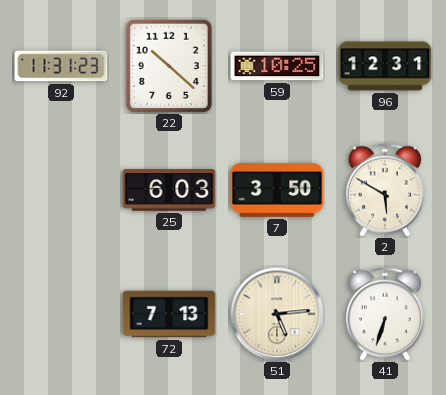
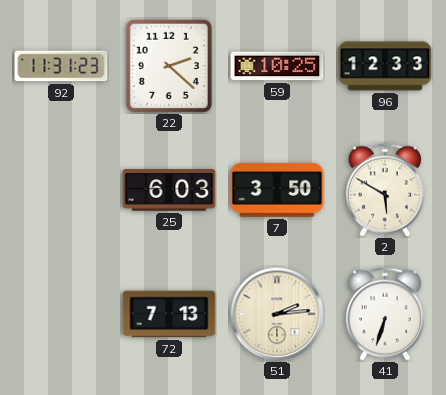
22: 10:22 -> 2:22 (169, 66)
96: 12:31 -> 12:33 (385, 66)
51: 5:14 -> 2:14 (277, 314)
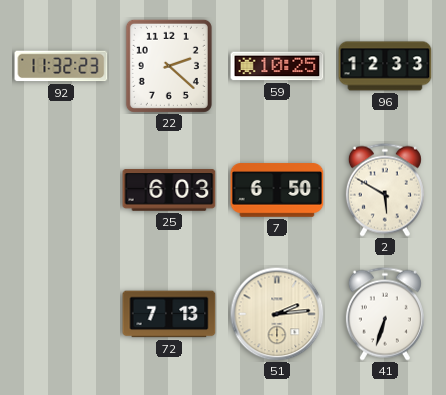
92: 11:31 -> 11:32 (61, 66)
7: 3:50 -> 6:50 (277, 190)
